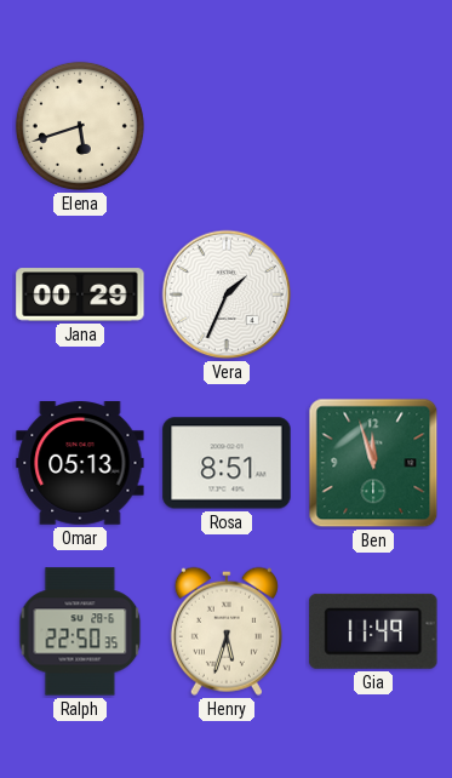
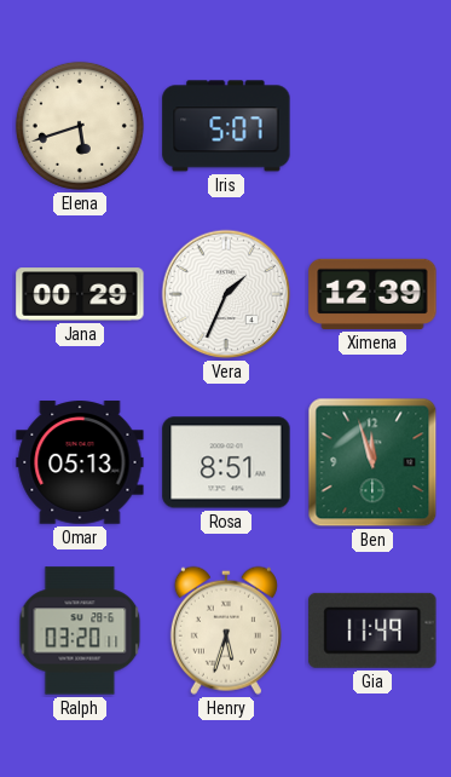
Iris: none -> 5:07 (226, 126)
Ximena: none -> 12:39 (372, 294)
Ralph: 22:50 -> 03:20 (80, 631)
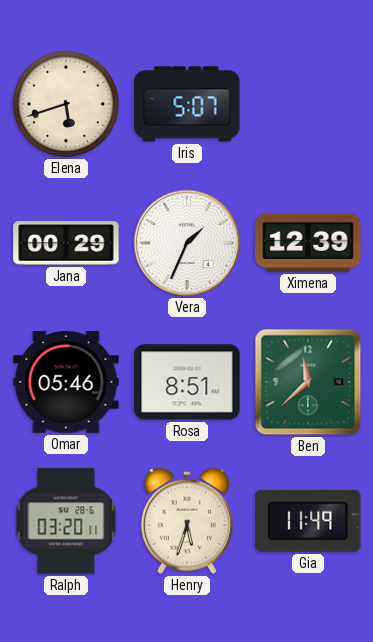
Omar: 05:13 -> 05:46 (66, 382)
Ben: 11:57 -> 11:38 (308, 382)
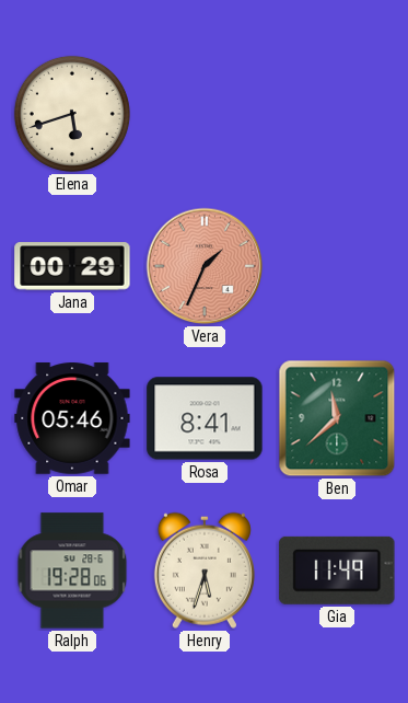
Iris: 5:07 -> none (187, 104)
Vera dial: white -> salmon (205, 266)
Ximena: 12:39 -> none (308, 243)
Rosa: 8:51 -> 8:41 (205, 418)
Ralph: 03:20 -> 19:28 (72, 571)
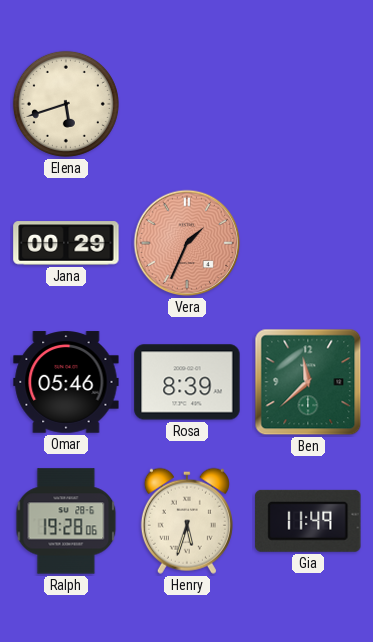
Rosa: 8:41 -> 8:39 (187, 382)
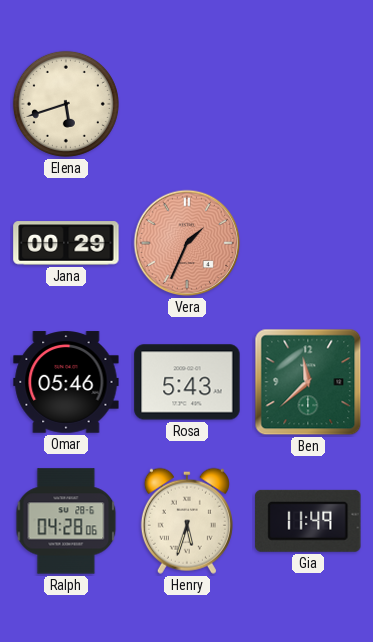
Rosa: 8:39 -> 5:43 (187, 382)
Ralph: 19:28 -> 04:28 (66, 521)
